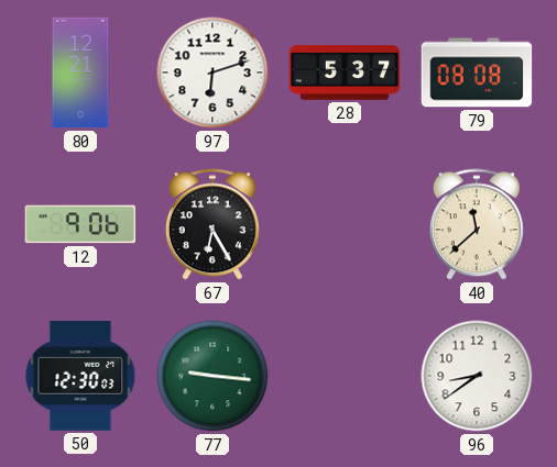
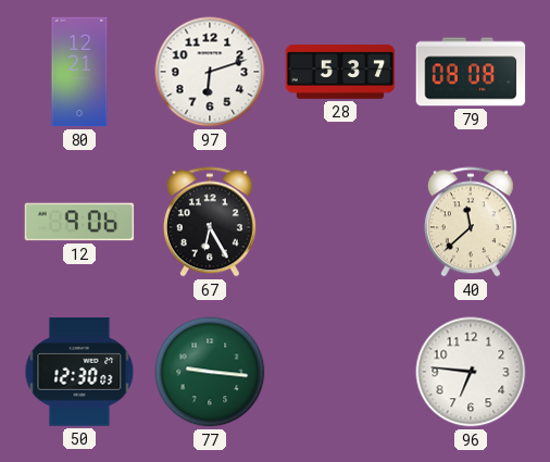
96: 8:39 -> 6:46 (471, 372)
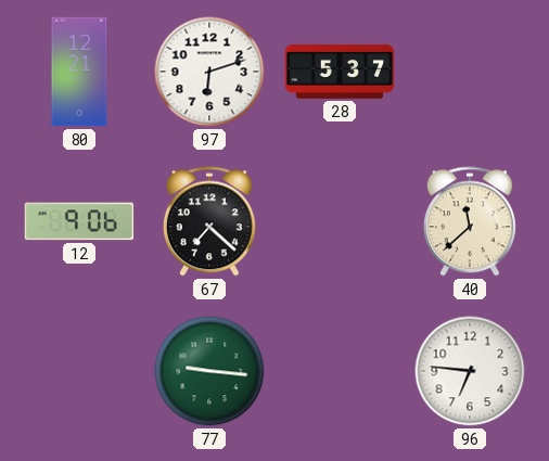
79: 08:08 -> none (471, 72)
67: 6:25 -> 7:22 (209, 221)
50: 12:30 -> none (79, 372)
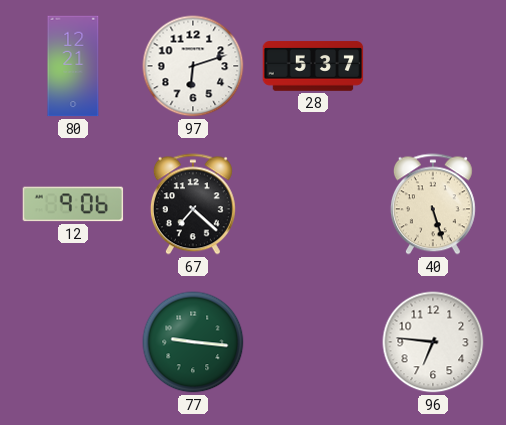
40: 11:38 -> 5:27 (433, 204)
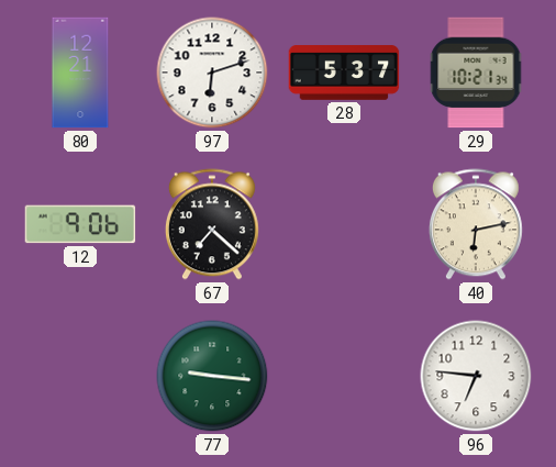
29: none -> 10:21 (476, 73)
40: 5:27 -> 6:13 (476, 224)
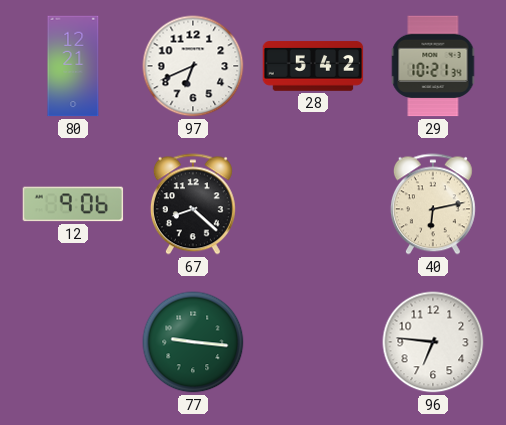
97: 6:12 -> 6:41 (193, 66)
28: 5:37 -> 5:42 (313, 66)
67: 7:22 -> 8:22 (193, 204)
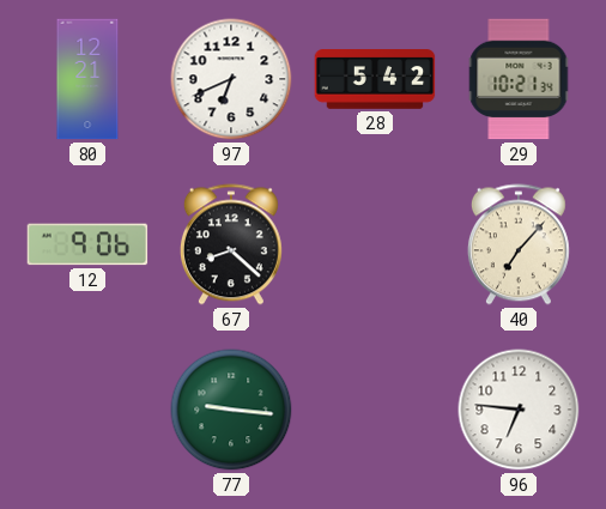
40: 6:13 -> 7:07 (519, 244)
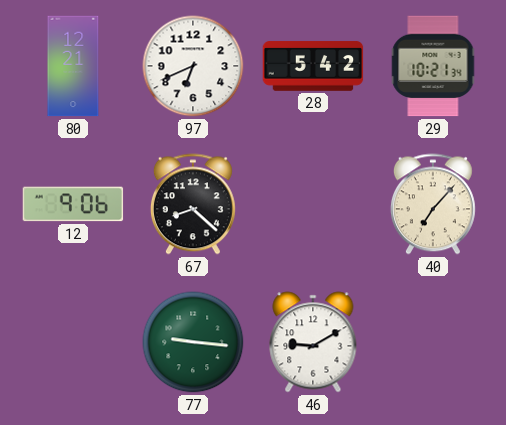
46: none -> 9:10 (313, 342)
96: 6:46 -> none (519, 410)
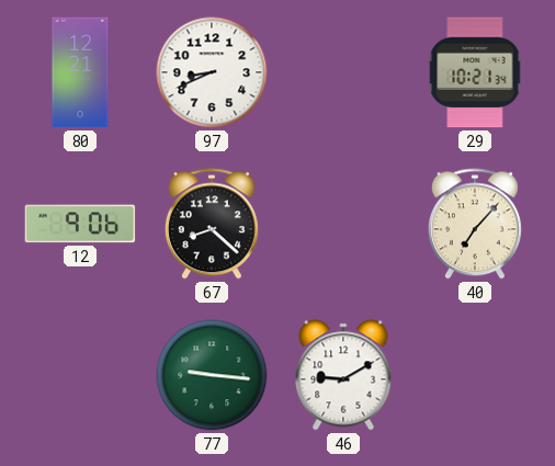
97: 6:41 -> 8:41 (212, 72)
28: 5:42 -> none (313, 66)
